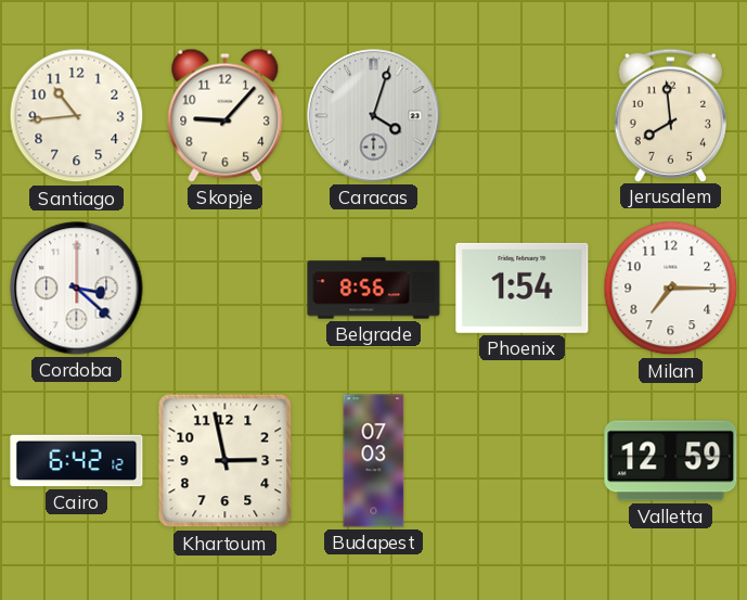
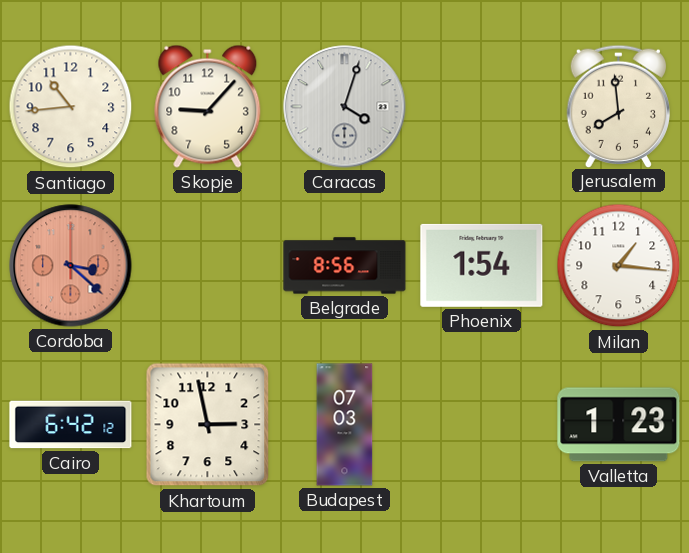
Cordoba dial: white -> salmon (71, 266)
Milan: 7:15 -> 1:16 (619, 266)
Valletta: 12:59 -> 1:23 (619, 425)
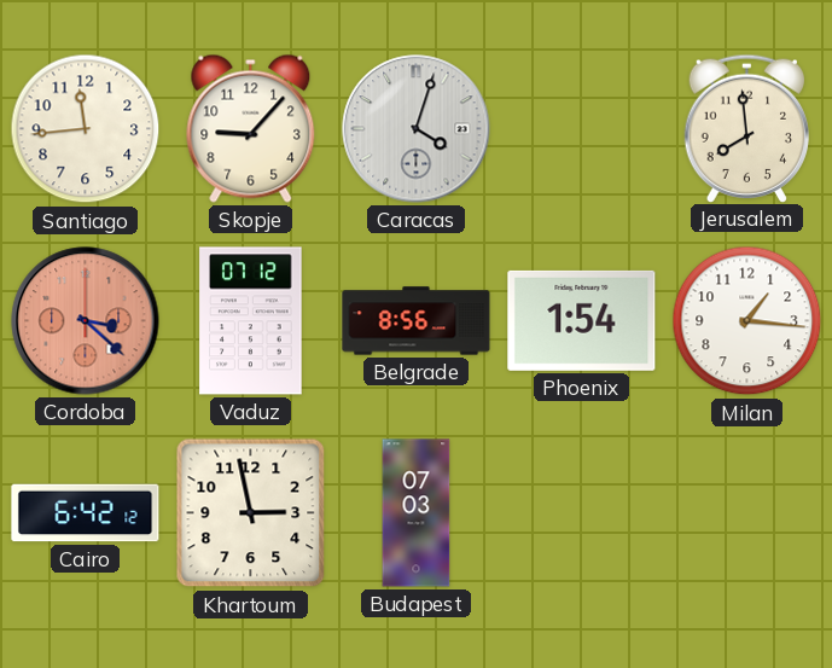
Santiago: 10:44 -> 11:44 (86, 129)
Vaduz: none -> 07:12 (251, 321)
Valletta: 1:23 -> none (619, 425)
